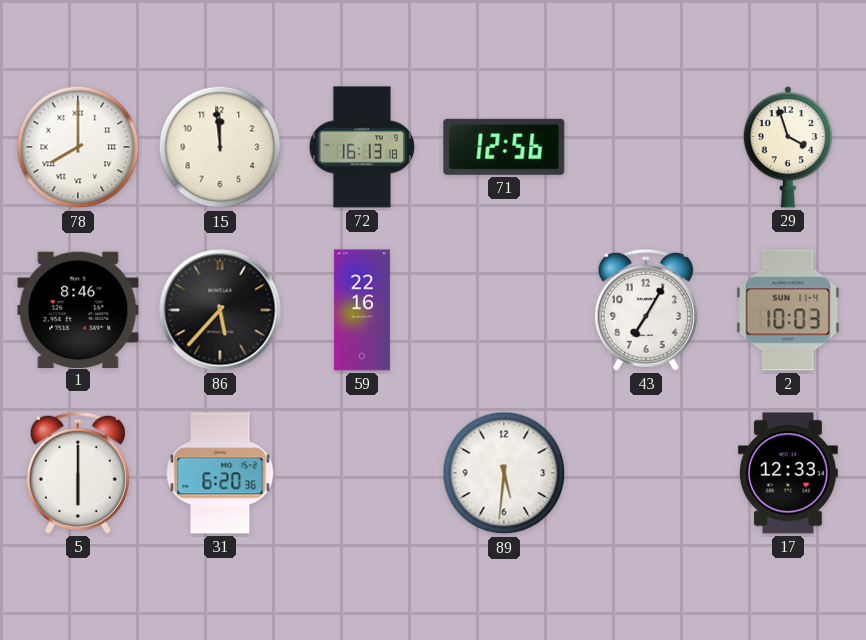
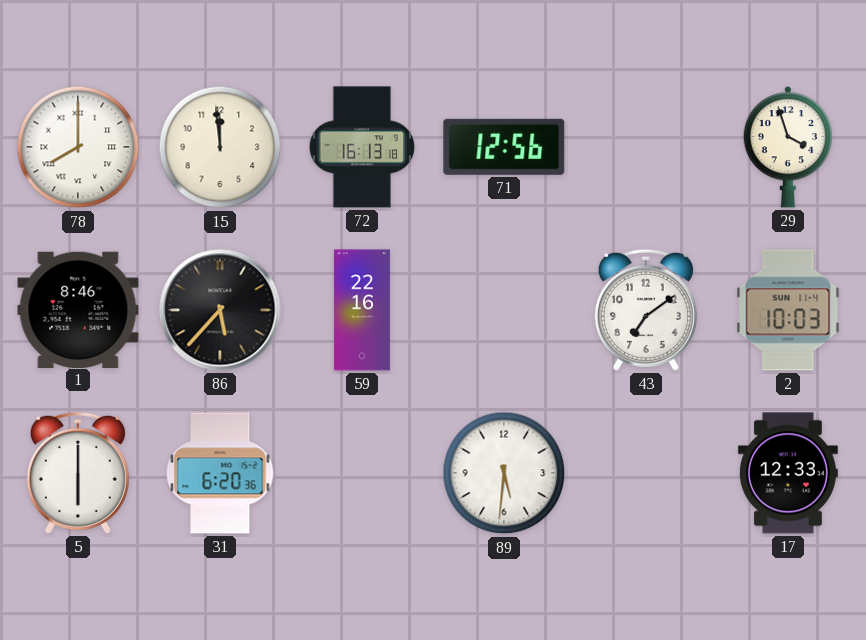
43: 7:05 -> 7:09 (646, 310)
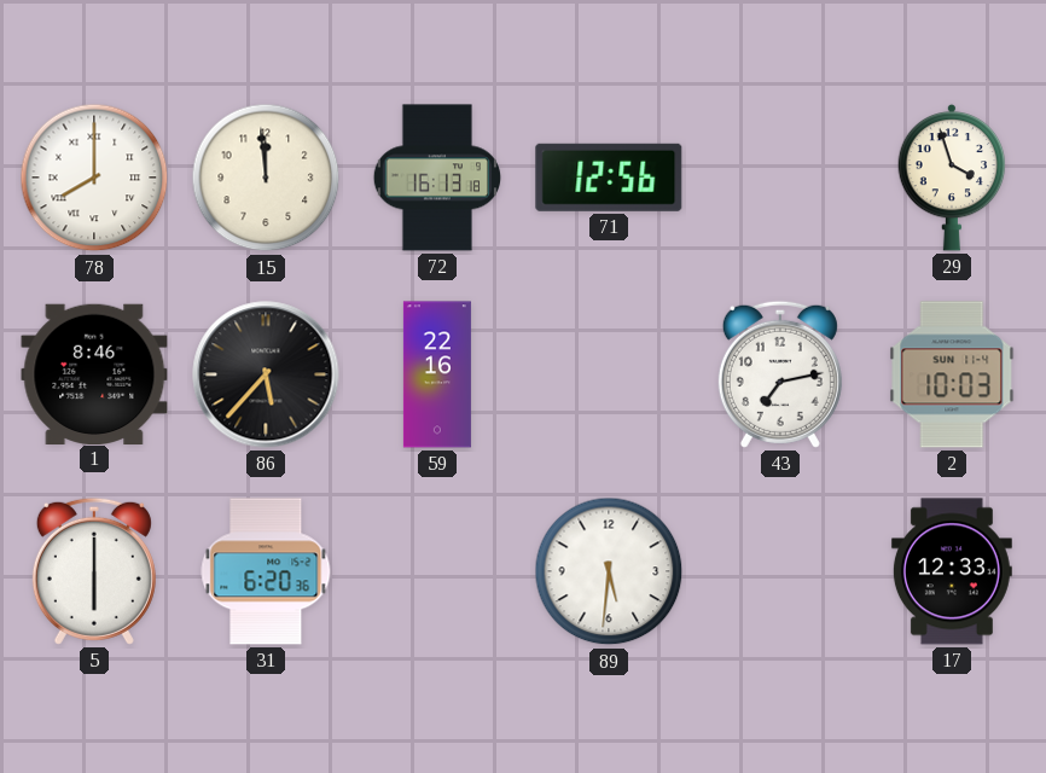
43: 7:09 -> 7:13 (780, 374)
